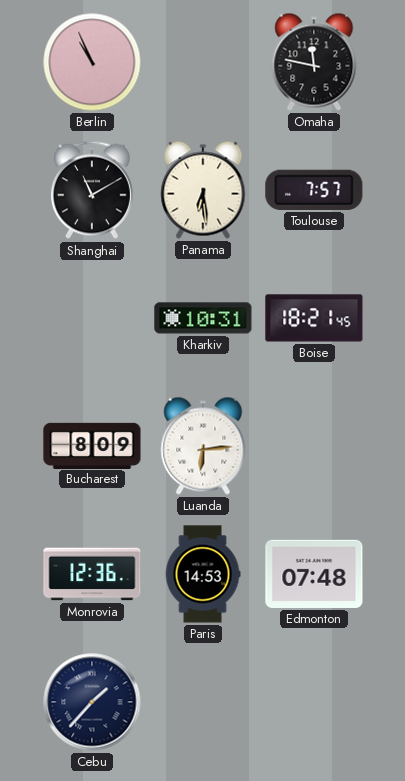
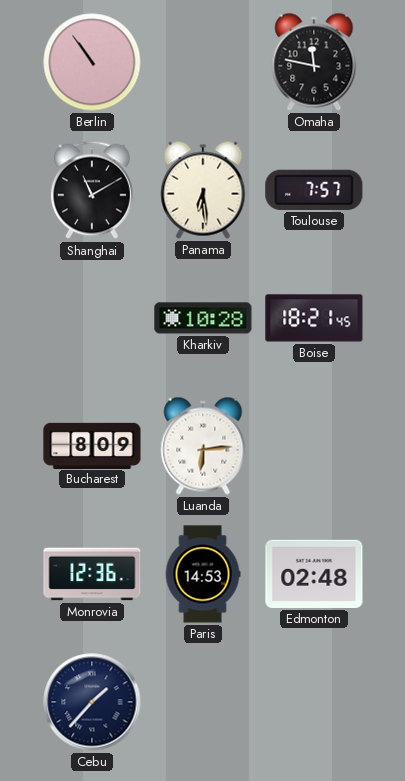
Berlin: 10:56 -> 10:54 (92, 62)
Kharkiv: 10:31 -> 10:28 (203, 318)
Edmonton: 07:48 -> 02:48 (314, 574)
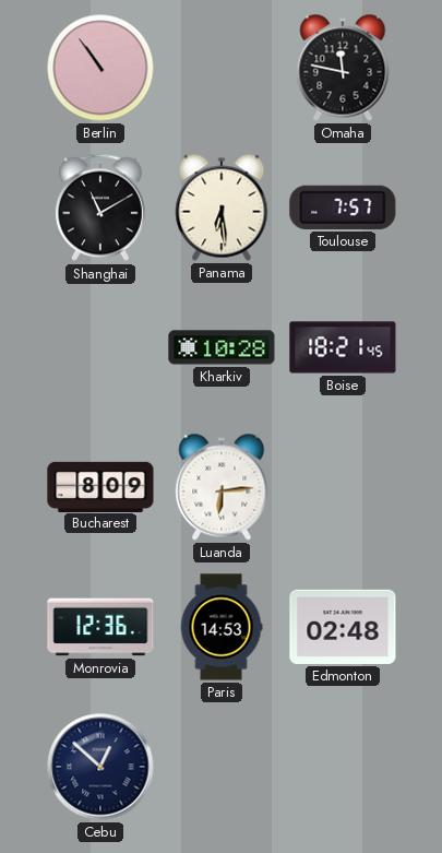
Cebu: 1:37 -> 12:52 (100, 767)
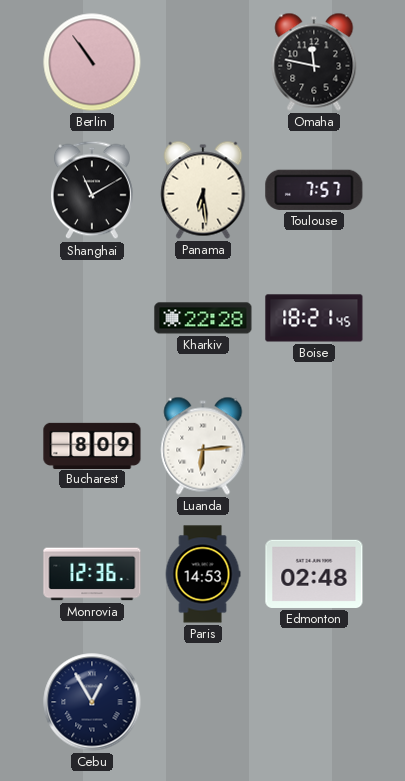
Kharkiv: 10:28 -> 22:28 (203, 318)
Cebu: 12:52 -> 12:55 (92, 702)
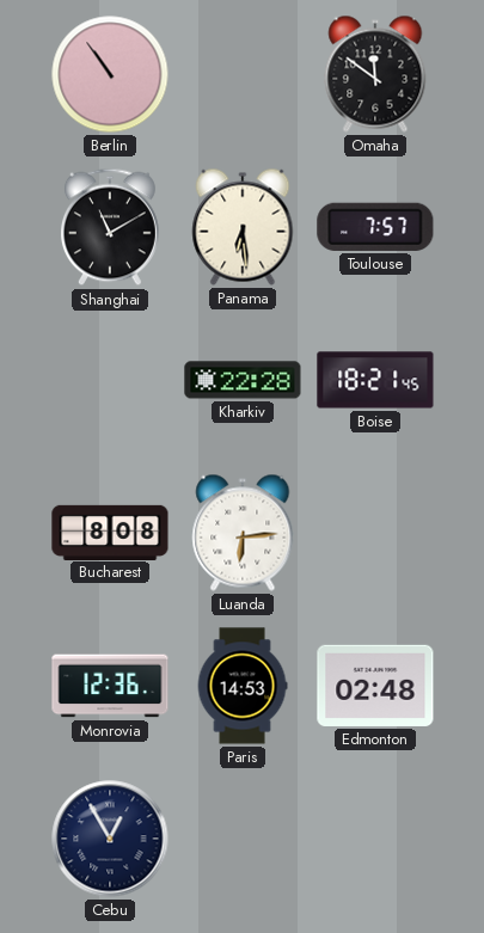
Omaha: 11:47 -> 11:51 (375, 74)
Bucharest: 8:09 -> 8:08 (110, 532)
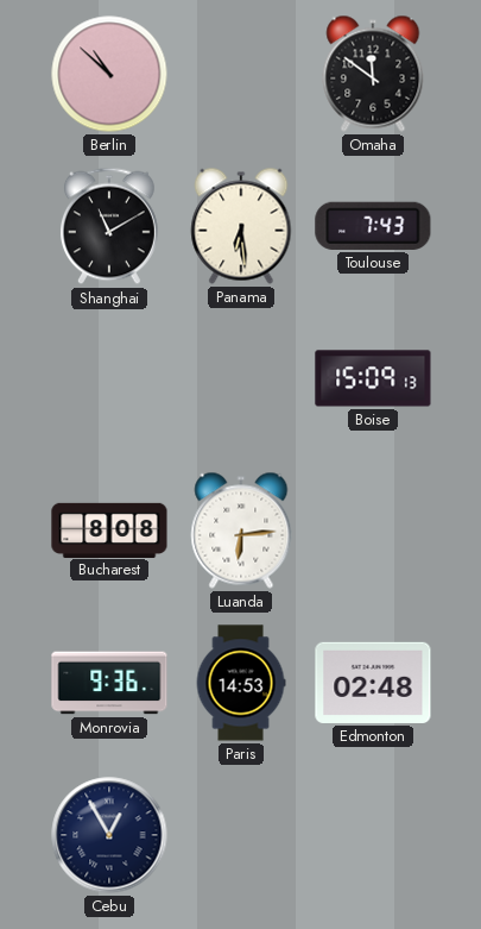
Berlin: 10:54 -> 10:52 (109, 74)
Toulouse: 7:57 -> 7:43 (373, 226)
Kharkiv: 22:28 -> none (243, 380)
Boise: 18:21 -> 15:09 (373, 378)
Monrovia: 12:36 -> 9:36 (109, 683)
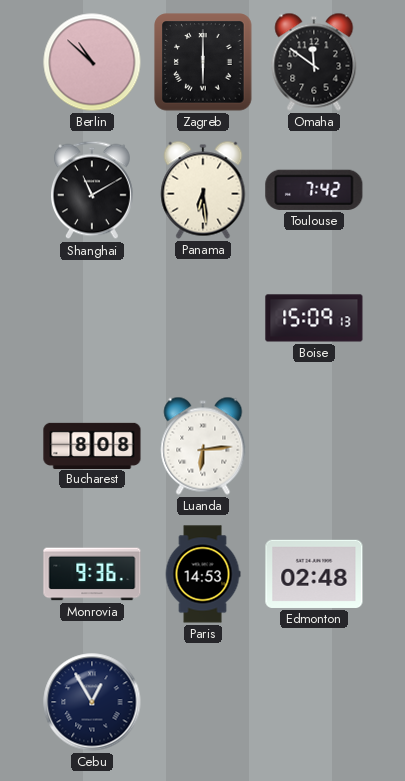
Zagreb: none -> 6:00 (203, 62)
Toulouse: 7:43 -> 7:42 (314, 190)
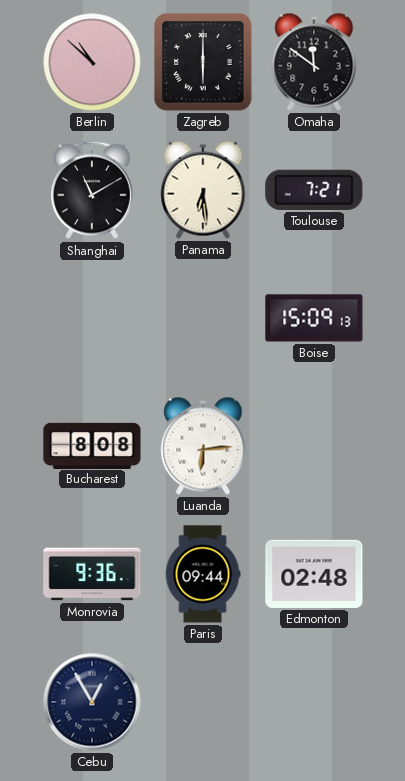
Toulouse: 7:42 -> 7:21 (314, 190)
Paris: 14:53 -> 09:44 (203, 574)
